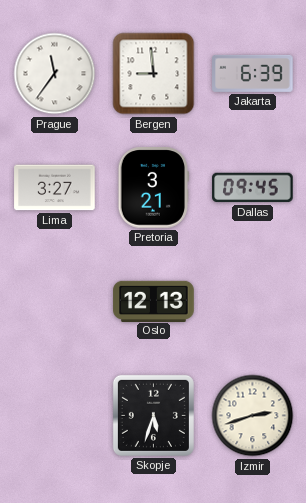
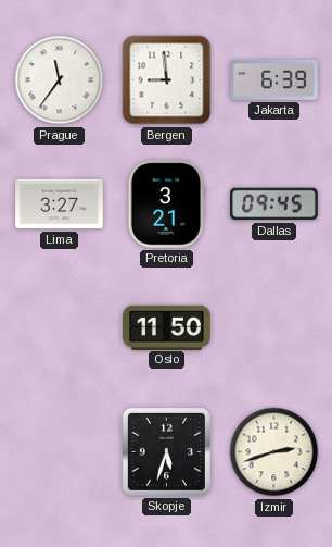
Oslo: 12:13 -> 11:50 (167, 327)
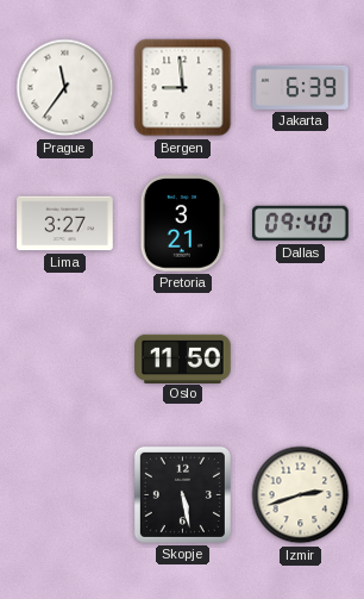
Dallas: 09:45 -> 09:40 (301, 224)
Skopje: 5:33 -> 5:28 (182, 494)
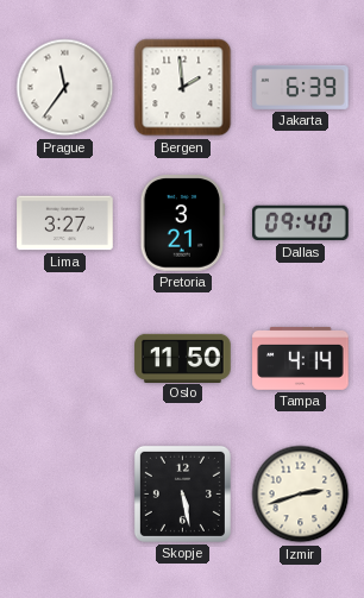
Bergen: 8:59 -> 1:59 (183, 88)
Tampa: none -> 4:14 (301, 358)
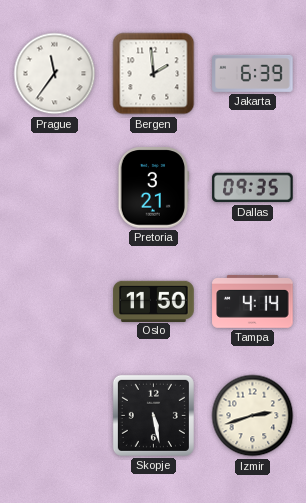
Lima: 3:27 -> none (65, 224)
Dallas: 09:40 -> 09:35 (253, 188)
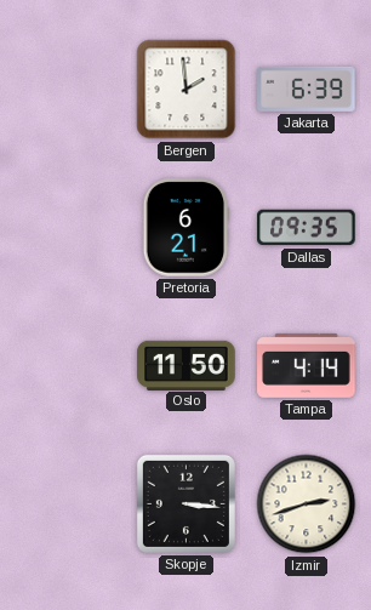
Prague: 11:36 -> none (55, 74)
Pretoria: 3:21 -> 6:21 (185, 228)
Skopje: 5:28 -> 3:16 (185, 503)
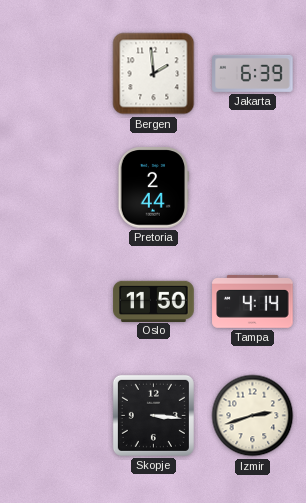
Pretoria: 6:21 -> 2:44 (153, 188)
Dallas: 09:35 -> none (307, 228)
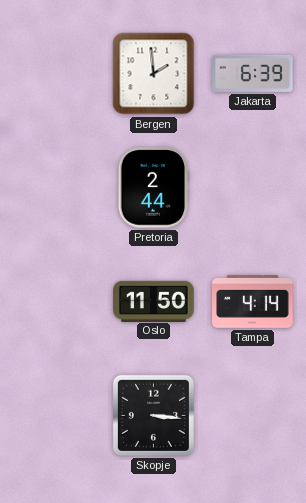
Izmir: 2:42 -> none (253, 416)
